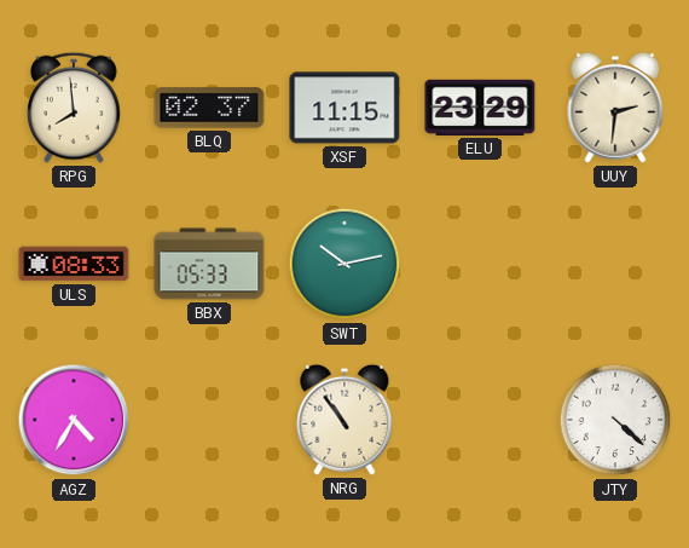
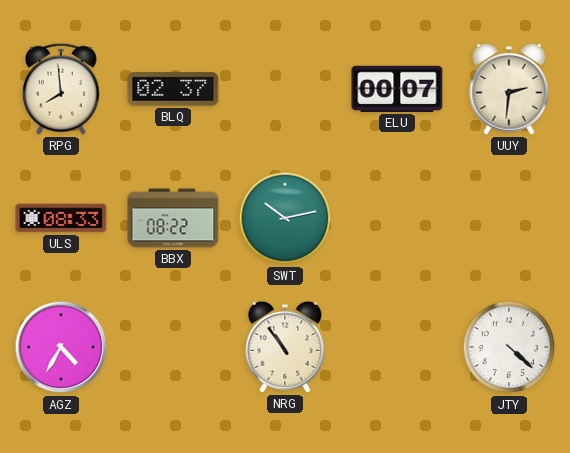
XSF: 11:15 -> none (344, 108)
ELU: 23:29 -> 00:07 (397, 89)
BBX: 05:33 -> 08:22 (173, 218)
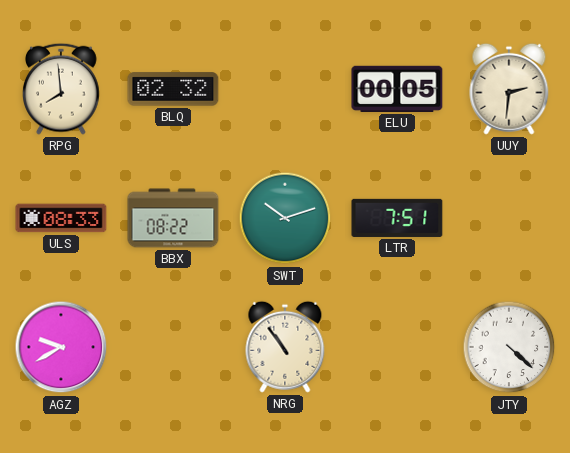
BLQ: 02:37 -> 02:32 (173, 89)
ELU: 00:07 -> 00:05 (397, 89)
SWT: 10:13 -> 10:12 (285, 218)
LTR: none -> 7:51 (397, 218)
AGZ: 4:35 -> 9:40 (61, 347)
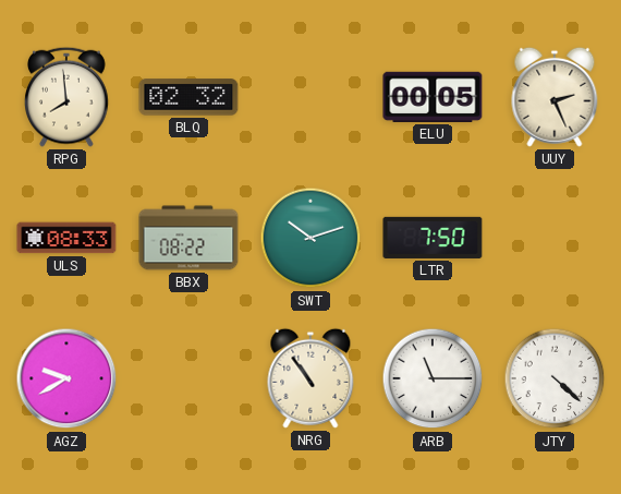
UUY: 2:31 -> 2:26 (555, 97)
LTR: 7:51 -> 7:50 (433, 238)
ARB: none -> 11:15 (433, 378)
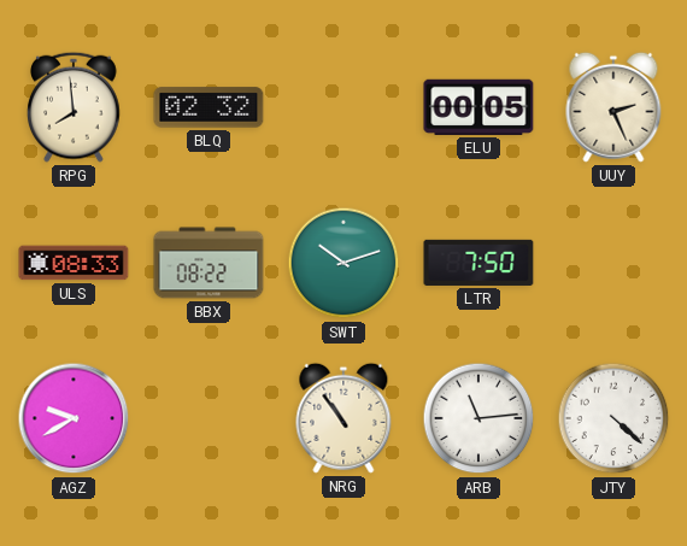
ARB: 11:15 -> 11:14 (478, 418)
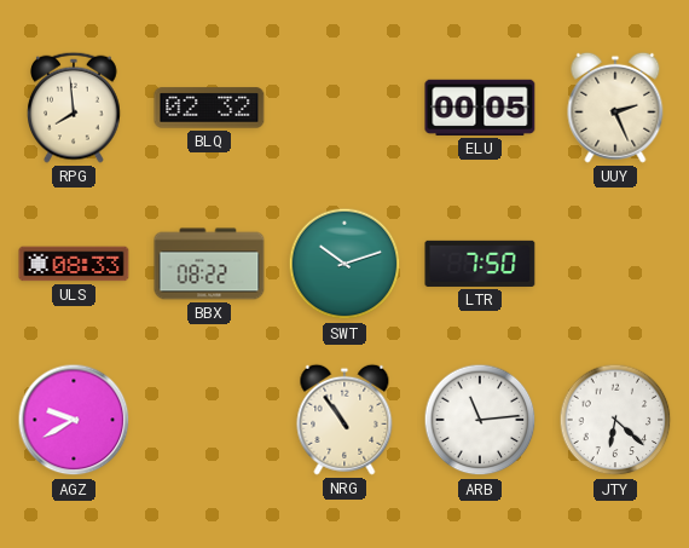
JTY: 4:22 -> 6:22 (615, 420)
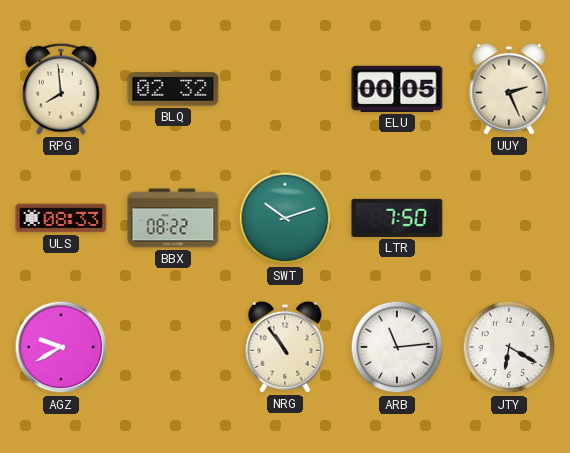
JTY: 6:22 -> 6:20 (509, 347)
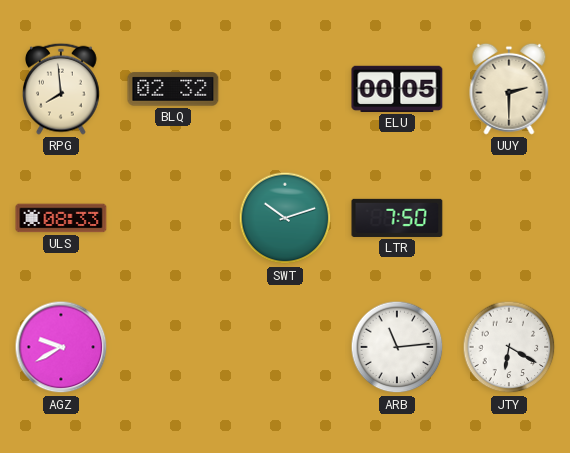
UUY: 2:26 -> 2:30 (509, 89)
BBX: 08:22 -> none (173, 218)
NRG: 10:54 -> none (285, 347)
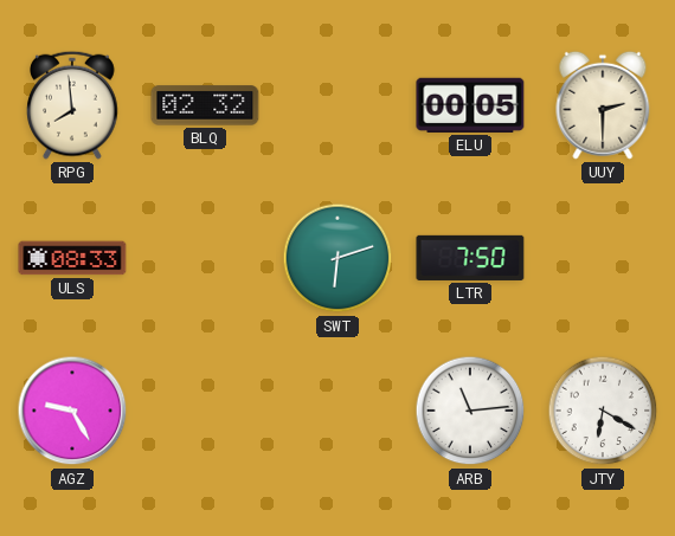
SWT: 10:12 -> 6:12 (337, 258)
AGZ: 9:40 -> 9:25 (72, 411)
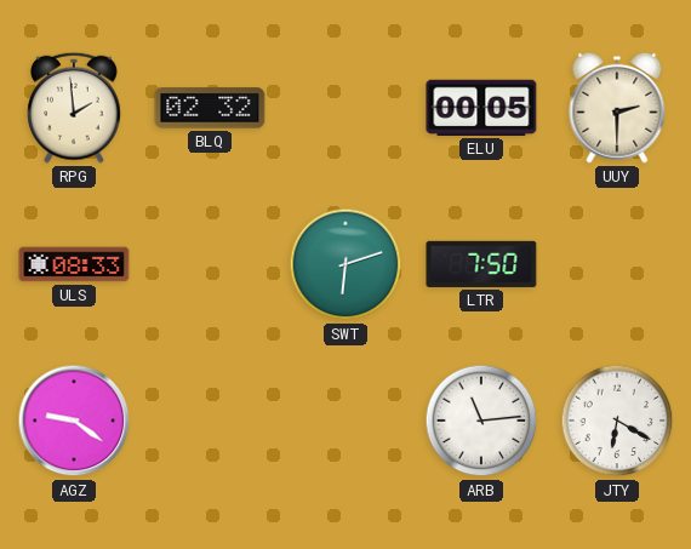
RPG: 7:59 -> 1:59 (75, 108)
AGZ: 9:25 -> 9:21 (74, 421)
